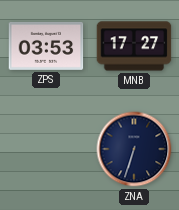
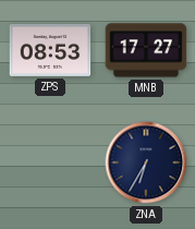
ZPS: 03:53 -> 08:53 (50, 50)
ZNA: 6:33 -> 6:35 (146, 162)
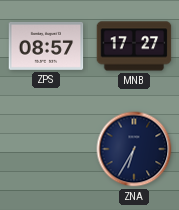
ZPS: 08:53 -> 08:57 (46, 46)
